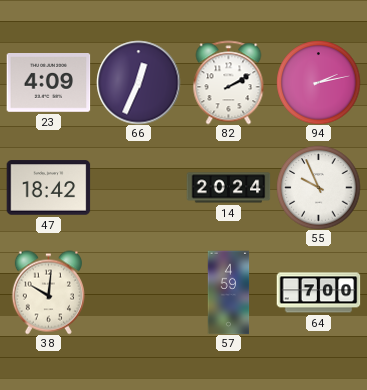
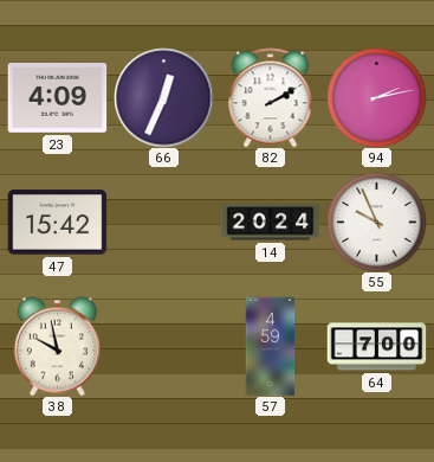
47: 18:42 -> 15:42 (57, 223)
38: 10:01 -> 9:58 (57, 346)
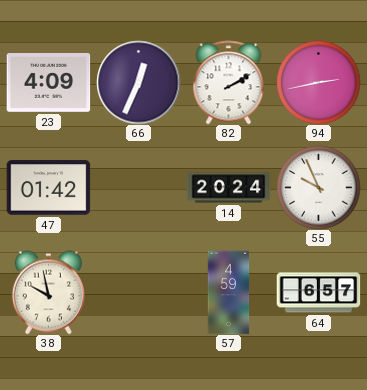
94: 2:13 -> 2:43 (318, 82)
47: 15:42 -> 01:42 (48, 188)
64: 7:00 -> 6:57 (318, 293)
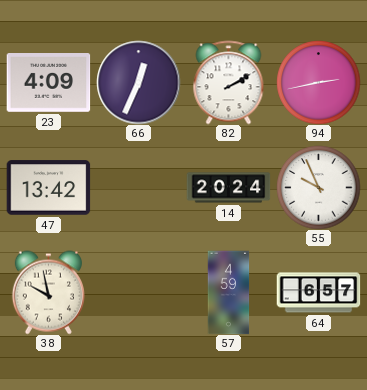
47: 01:42 -> 13:42 (48, 188)
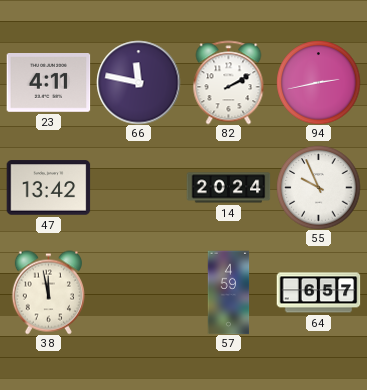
23: 4:09 -> 4:11 (48, 83)
66: 12:34 -> 11:47 (138, 82)
38: 9:58 -> 11:58 (48, 292)
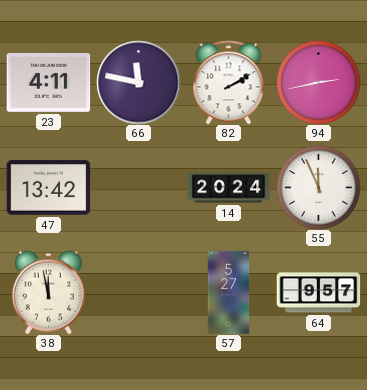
55: 9:56 -> 11:56 (318, 187)
57: 4:59 -> 5:27 (229, 292)
64: 6:57 -> 9:57 (318, 293)
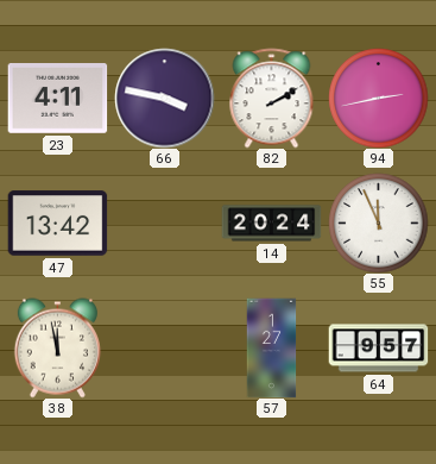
66: 11:47 -> 3:47 (164, 98)
57: 5:27 -> 1:27 (272, 347)
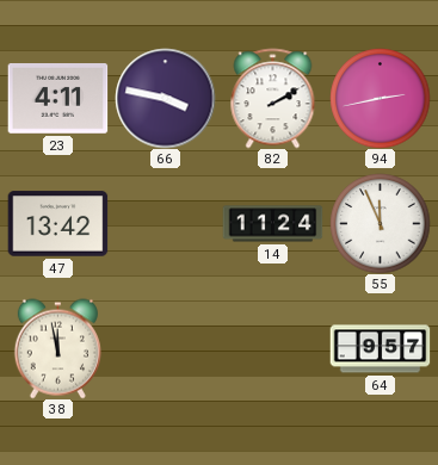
14: 20:24 -> 11:24 (272, 224)
57: 1:27 -> none (272, 347)
